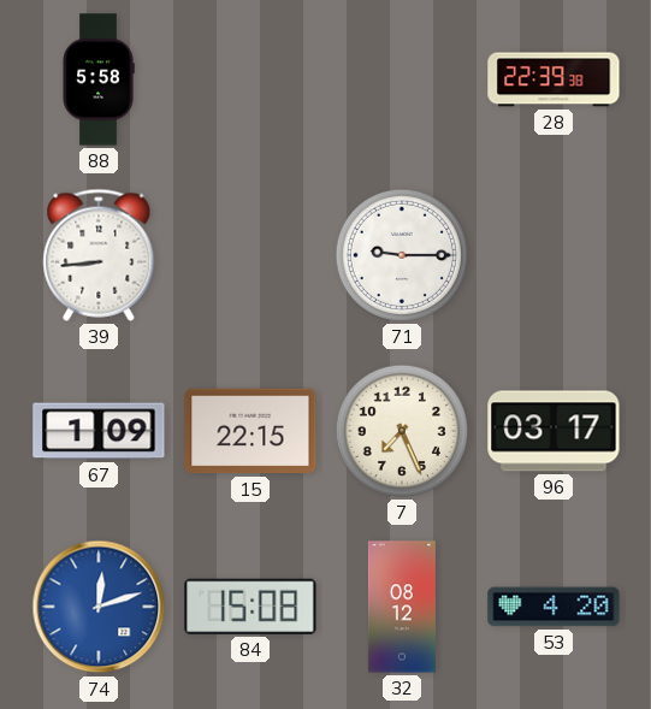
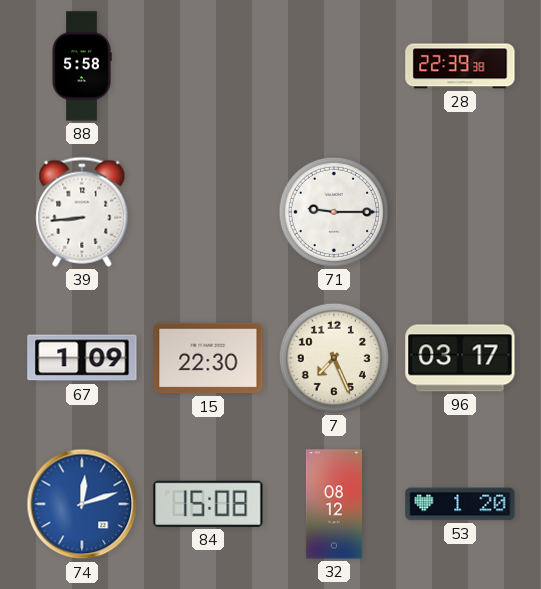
15: 22:15 -> 22:30 (208, 358)
53: 4:20 -> 1:20 (460, 504)
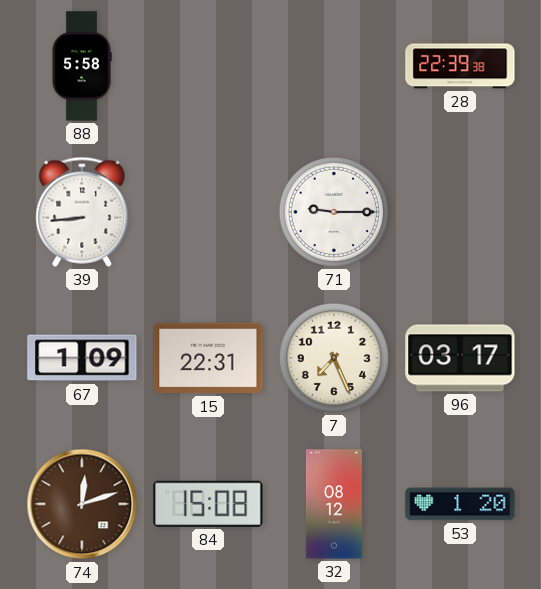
15: 22:30 -> 22:31 (208, 358)
74 dial: blue -> brown (82, 504)
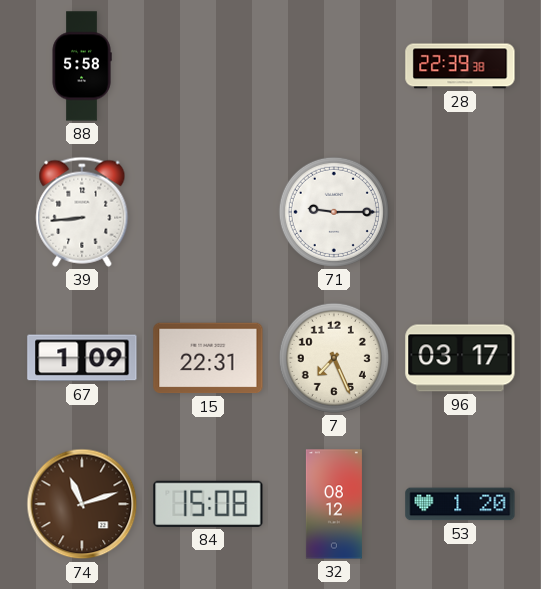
74: 12:12 -> 11:12 (82, 504)
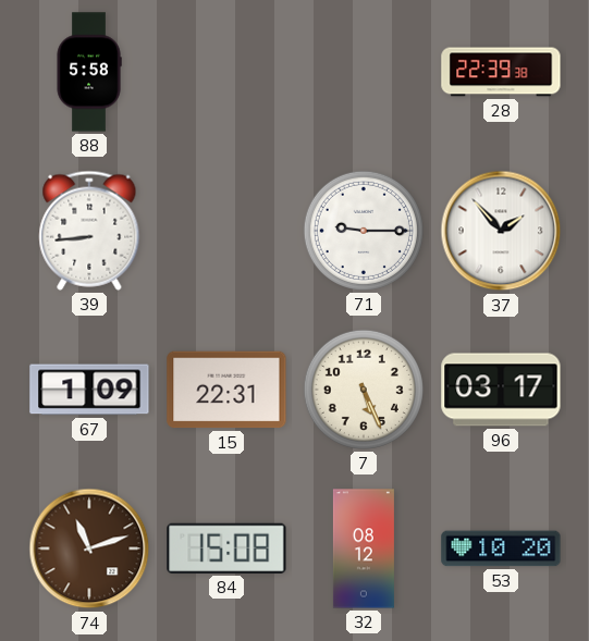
37: none -> 1:53 (501, 231)
7: 7:26 -> 5:26 (364, 390)
53: 1:20 -> 10:20 (501, 548)
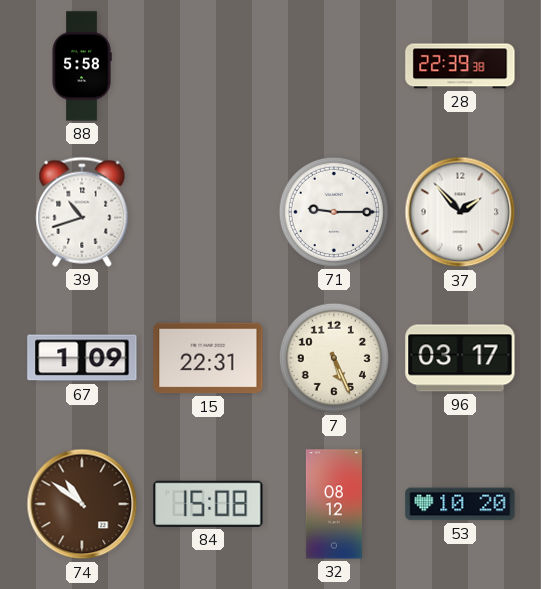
39: 8:44 -> 10:42 (82, 212)
74: 11:12 -> 10:51 (82, 504)
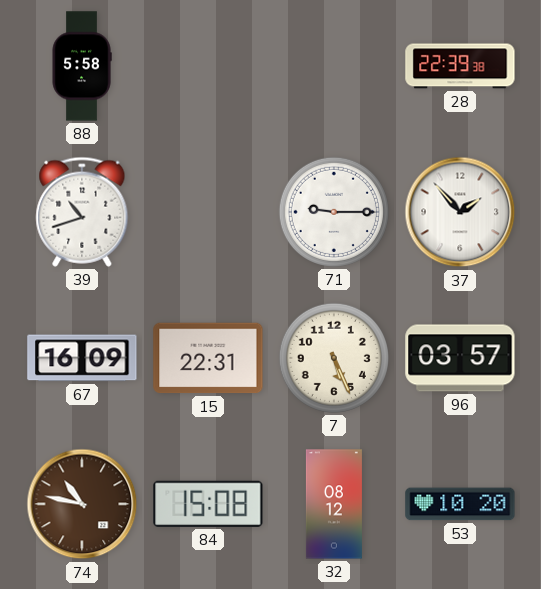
67: 1:09 -> 16:09 (82, 358)
96: 03:17 -> 03:57 (460, 358)
74: 10:51 -> 10:47 (82, 504)
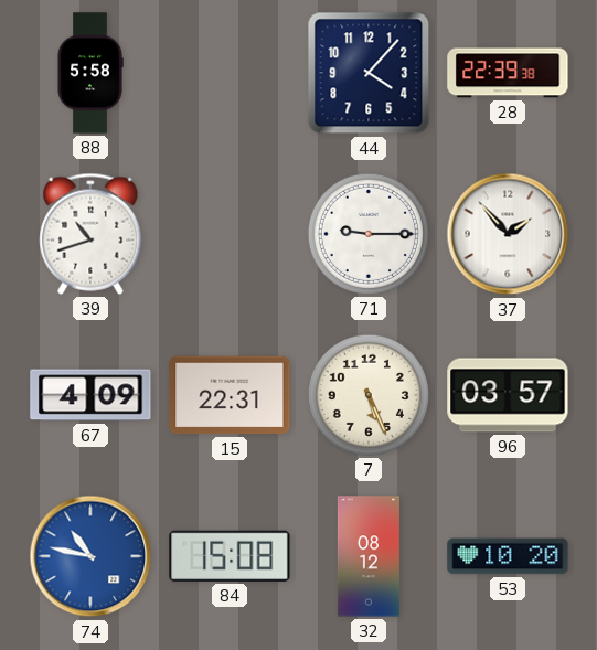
44: none -> 4:07 (369, 73)
67: 16:09 -> 4:09 (90, 395)
74 dial: brown -> blue (90, 556)
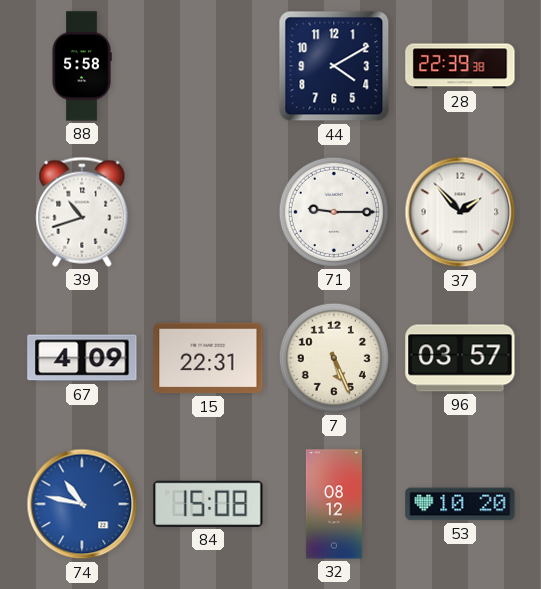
44: 4:07 -> 4:10 (334, 66)
